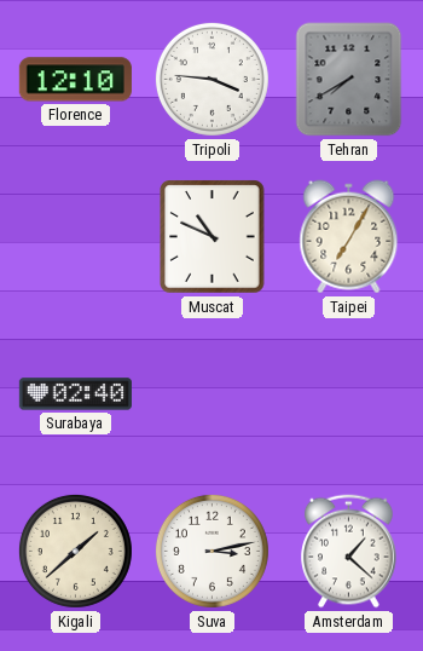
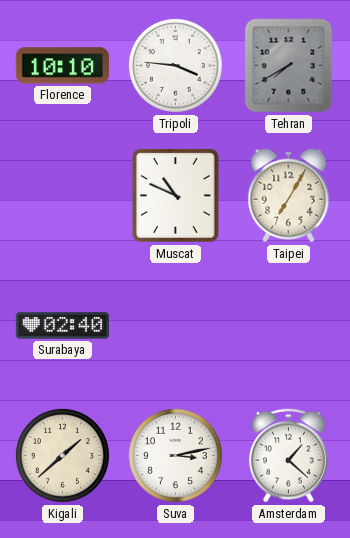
Florence: 12:10 -> 10:10 (62, 66)
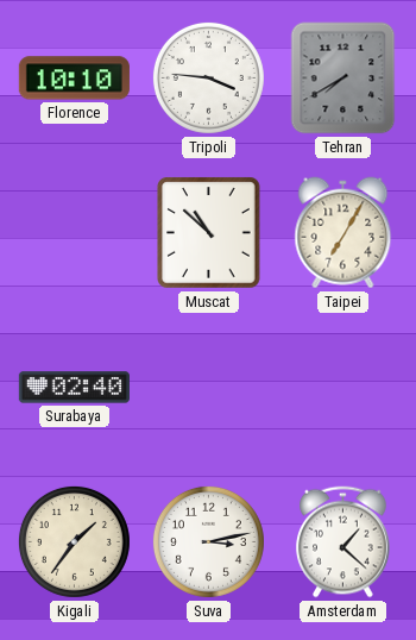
Muscat: 10:49 -> 10:52 (209, 233)
Kigali: 1:38 -> 1:36 (74, 541)
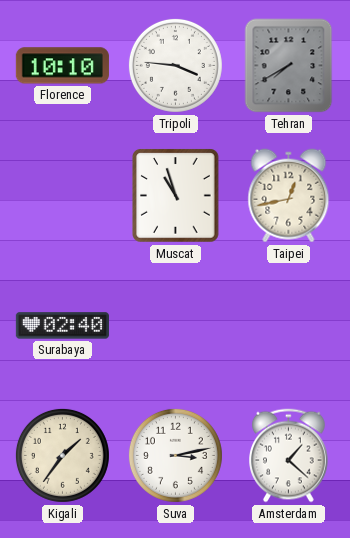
Muscat: 10:52 -> 10:57 (176, 196)
Taipei: 7:05 -> 12:43 (289, 196)
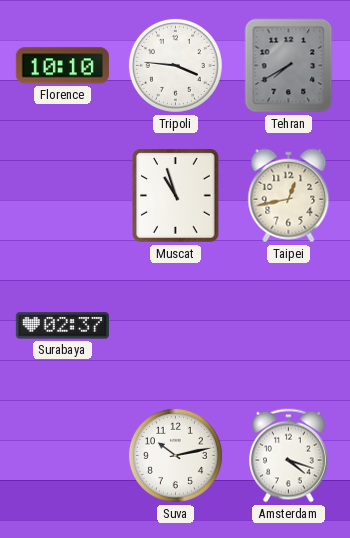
Surabaya: 02:40 -> 02:37 (62, 326)
Kigali: 1:36 -> none (62, 455)
Suva: 3:13 -> 10:13 (175, 455)
Amsterdam: 1:22 -> 4:18 (289, 456)
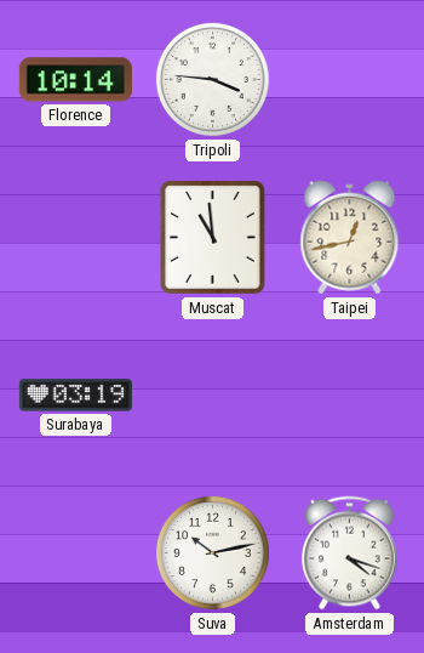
Florence: 10:10 -> 10:14 (75, 80)
Tehran: 7:40 -> none (289, 66)
Muscat: 10:57 -> 10:59 (213, 238)
Surabaya: 02:37 -> 03:19 (75, 396)
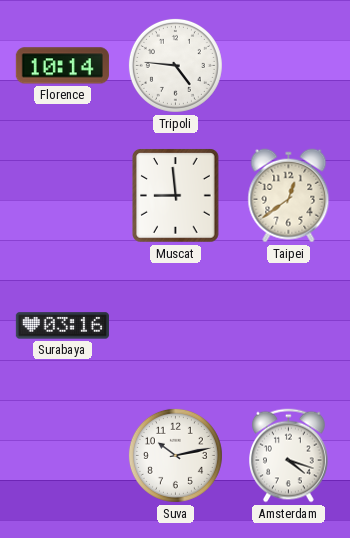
Tripoli: 3:46 -> 4:46 (175, 65)
Muscat: 10:59 -> 8:59 (176, 196)
Taipei: 12:43 -> 12:39 (289, 196)
Surabaya: 03:19 -> 03:16 (62, 326)
